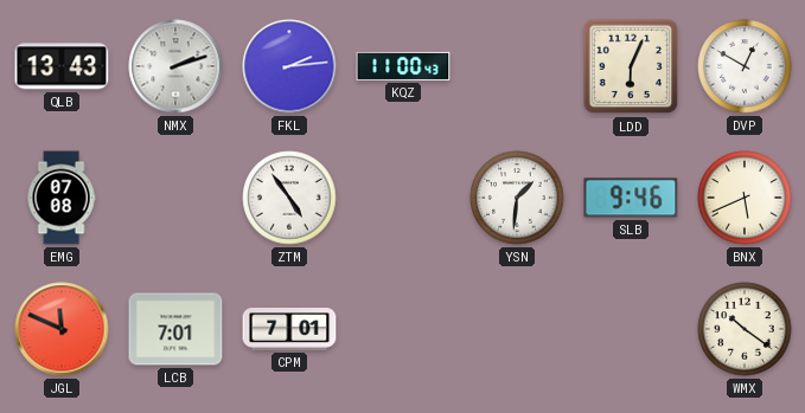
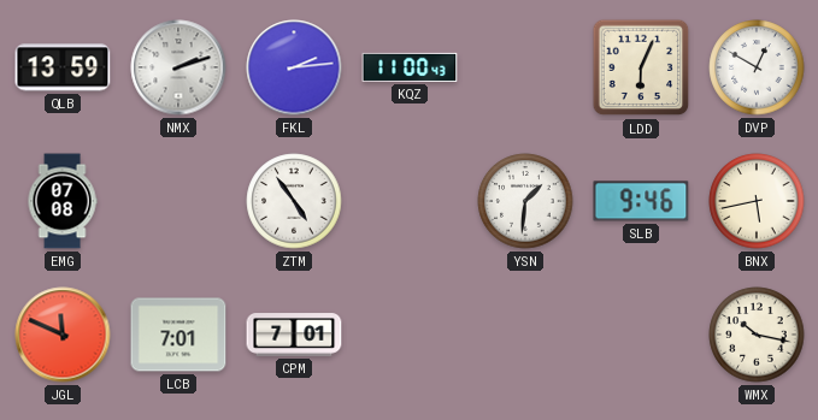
QLB: 13:43 -> 13:59 (63, 67)
BNX: 5:41 -> 5:43 (757, 201)
WMX: 10:21 -> 10:17 (757, 335)
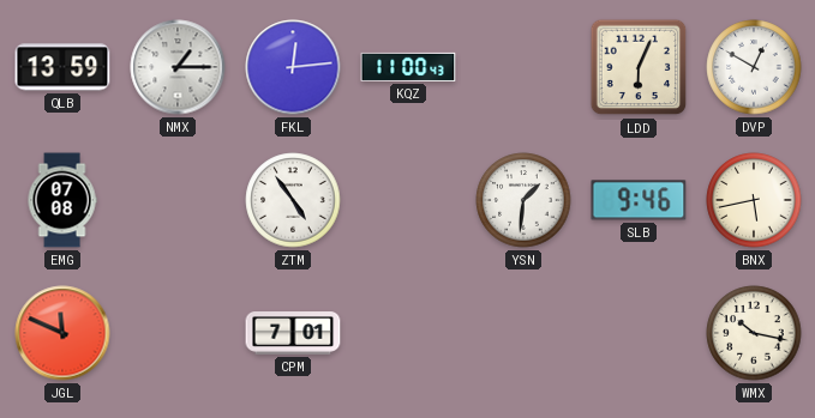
NMX: 2:12 -> 1:15 (178, 67)
FKL: 2:14 -> 12:14 (293, 67)
LCB: 7:01 -> none (178, 335)
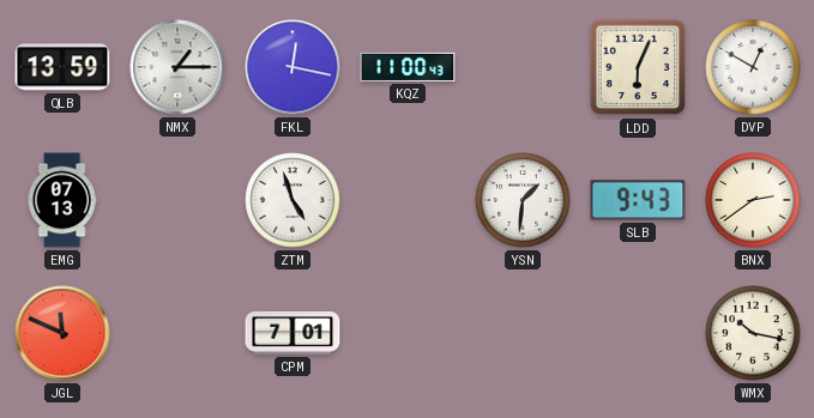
FKL: 12:14 -> 12:17 (293, 67)
EMG: 07:08 -> 07:13 (62, 200)
ZTM: 4:54 -> 4:57 (293, 200)
SLB: 9:46 -> 9:43 (638, 200)
BNX: 5:43 -> 2:39 (753, 200)
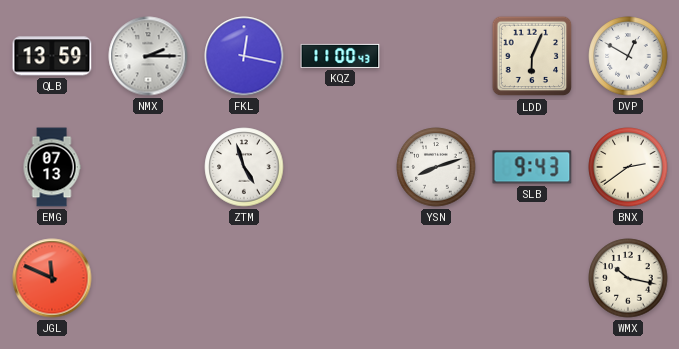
NMX: 1:15 -> 2:15 (148, 56)
YSN: 1:31 -> 8:12 (436, 167)
CPM: 7:01 -> none (293, 333)
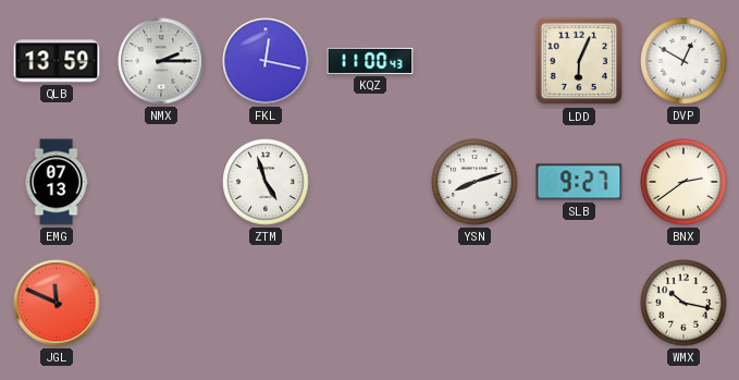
SLB: 9:43 -> 9:27 (579, 182)
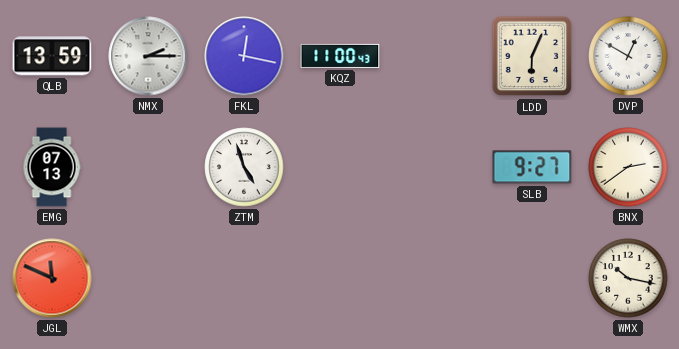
YSN: 8:12 -> none (475, 182)
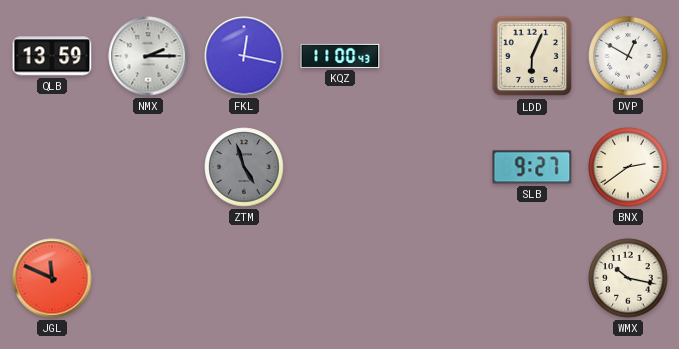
EMG: 07:13 -> none (52, 167)
ZTM dial: white -> grey (244, 167)
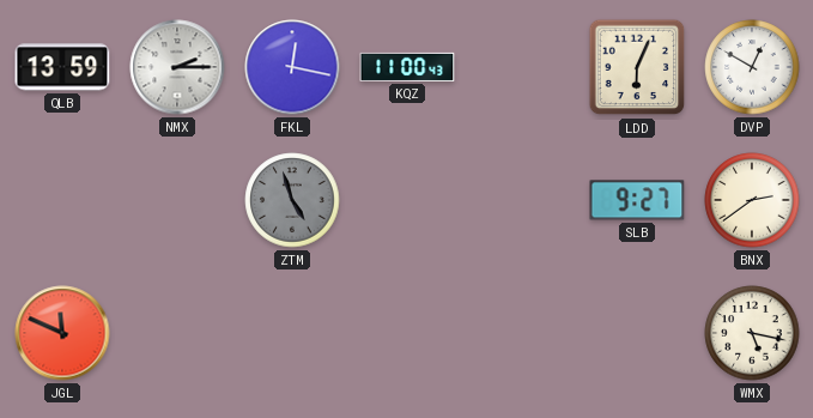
WMX: 10:17 -> 5:17 (752, 333)
